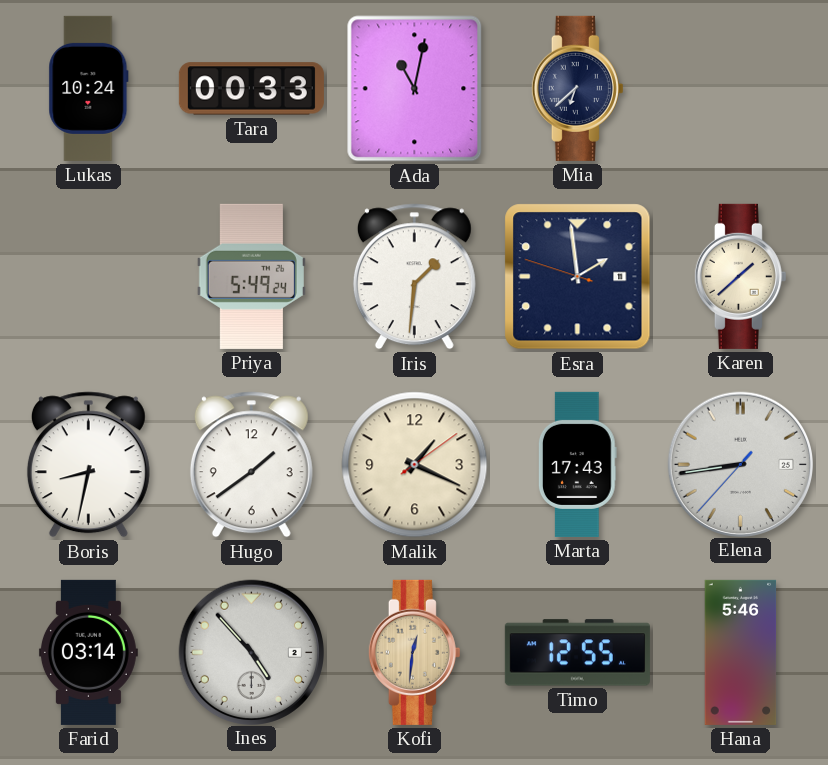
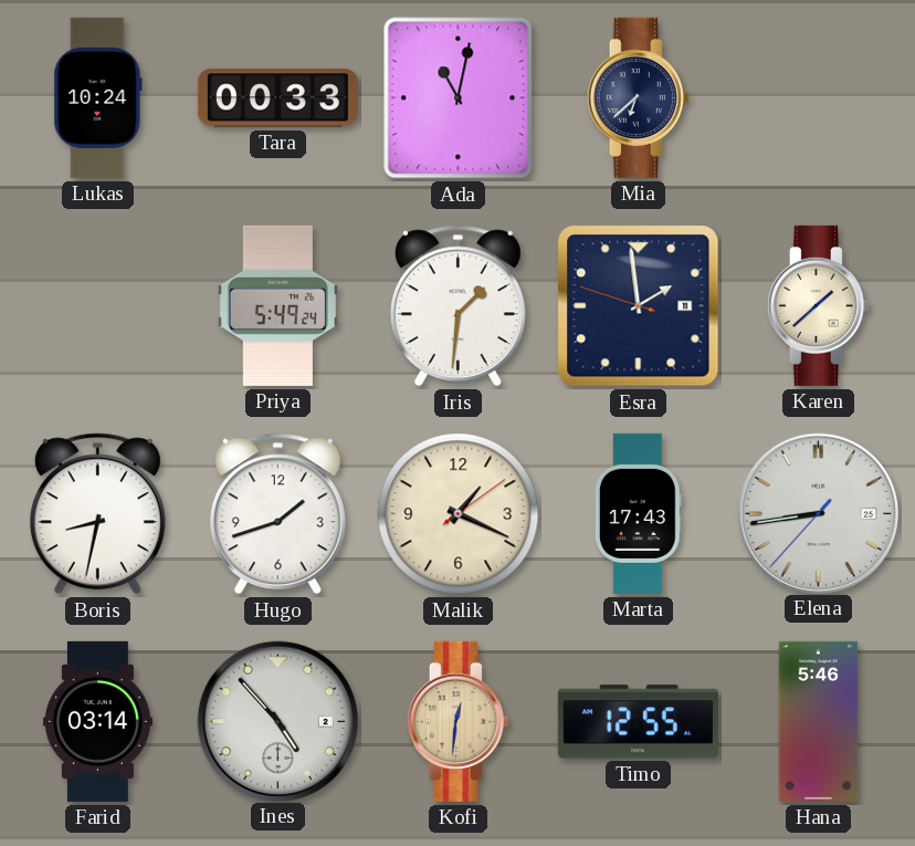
Hugo: 1:39 -> 1:42 (277, 514)
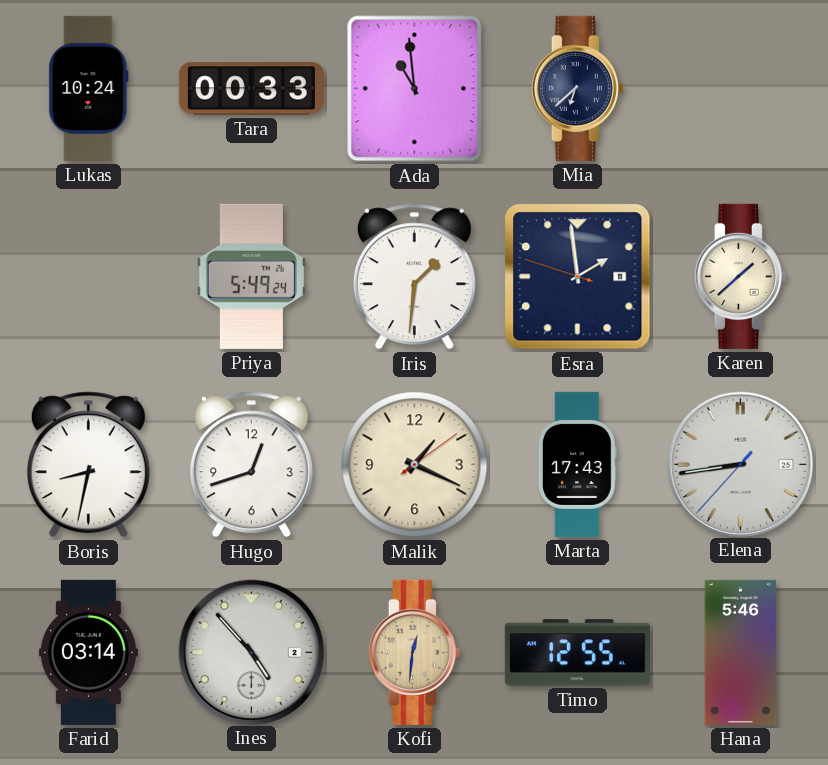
Ada: 11:02 -> 10:59 (415, 89)
Hugo: 1:42 -> 12:42 (251, 465)
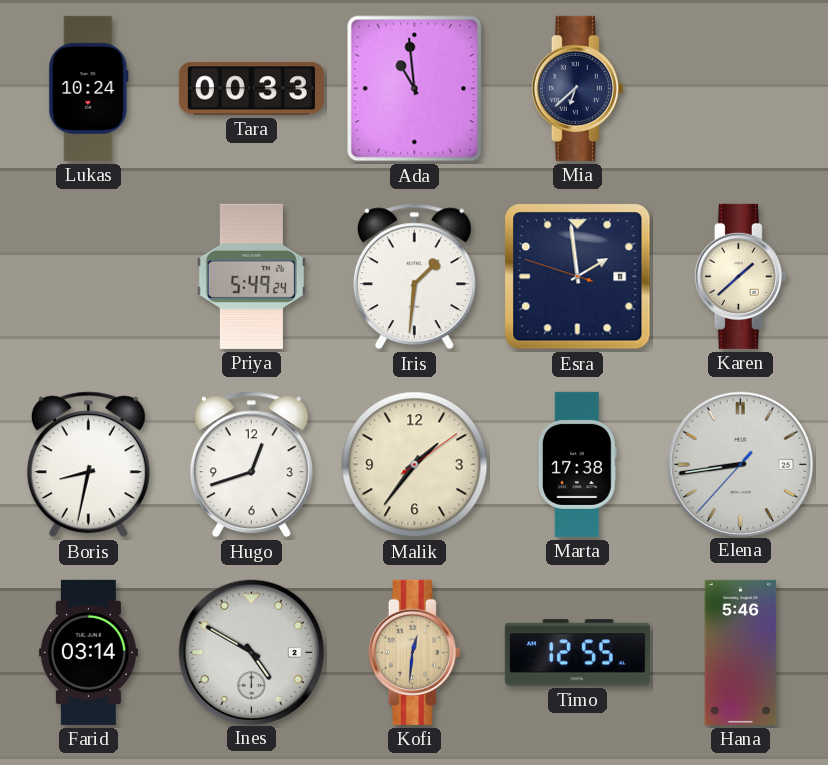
Malik: 1:19 -> 1:36 (415, 465)
Marta: 17:43 -> 17:38 (577, 464)
Ines: 4:53 -> 4:50 (251, 652)
